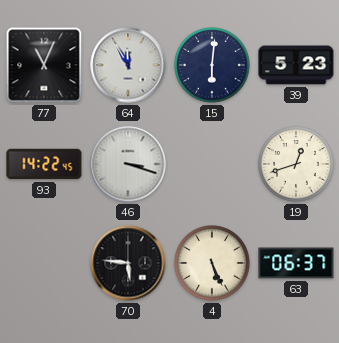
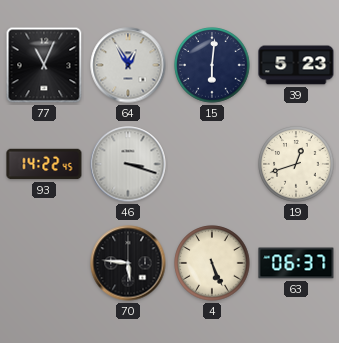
64: 11:55 -> 12:55 (128, 65)
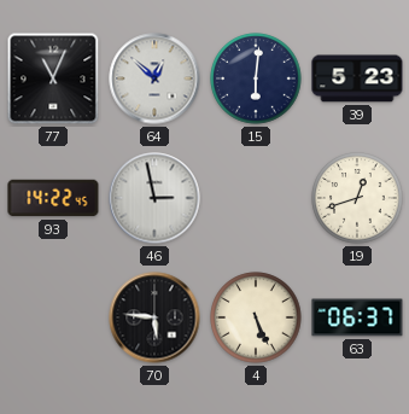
64: 12:55 -> 12:52 (154, 78)
46: 3:18 -> 2:58 (154, 198)
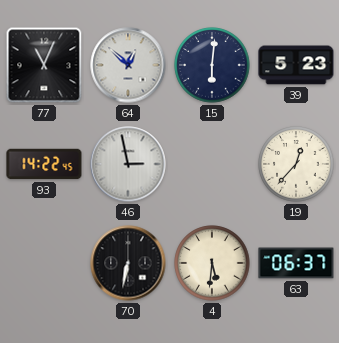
19: 12:42 -> 12:37 (296, 164)
70: 5:46 -> 6:32 (128, 263)
4: 5:26 -> 5:31 (212, 263)
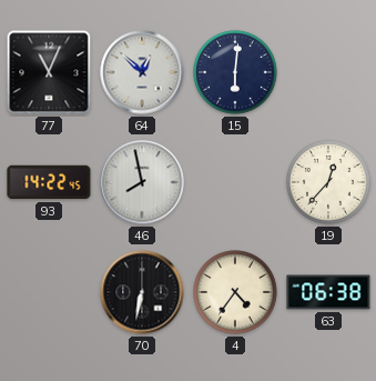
39: 5:23 -> none (296, 65)
46: 2:58 -> 7:58 (142, 182)
4: 5:31 -> 4:36 (235, 292)
63: 06:37 -> 06:38 (328, 292)
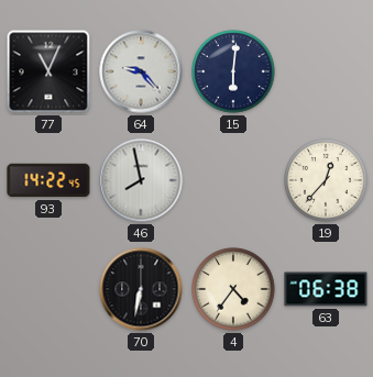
64: 12:52 -> 9:23 (141, 71)
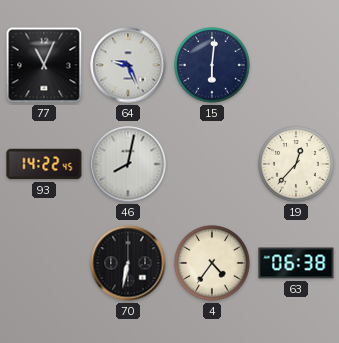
64: 9:23 -> 9:26 (128, 65)
46: 7:58 -> 8:02 (128, 164)
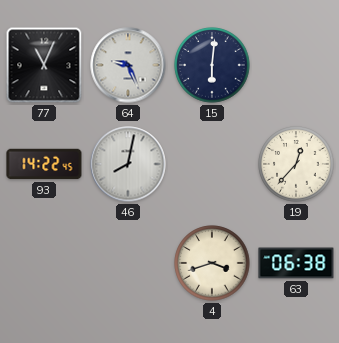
70: 6:32 -> none (128, 263)
4: 4:36 -> 3:42 (212, 263)
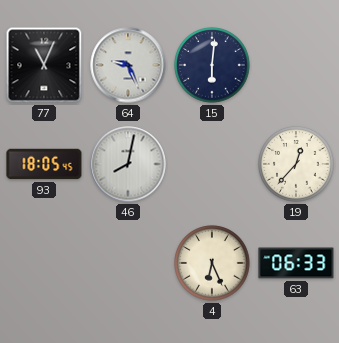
93: 14:22 -> 18:05 (44, 164)
4: 3:42 -> 6:26 (212, 263)
63: 06:38 -> 06:33 (296, 263)
